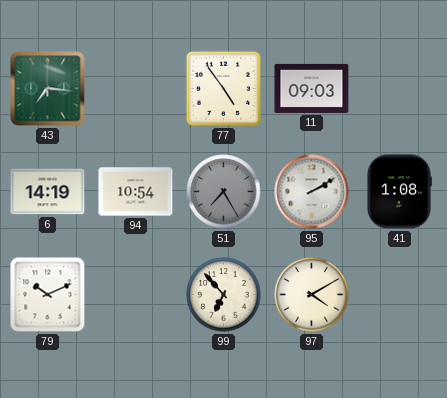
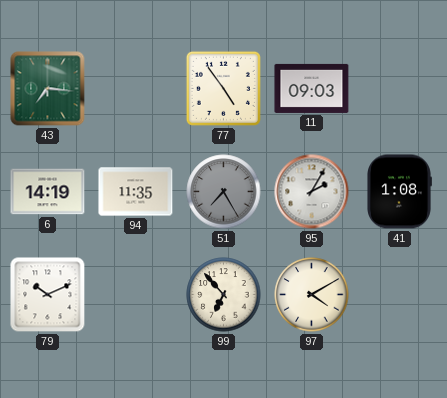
94: 10:54 -> 11:35 (136, 192)
95: 2:10 -> 2:05 (312, 192)
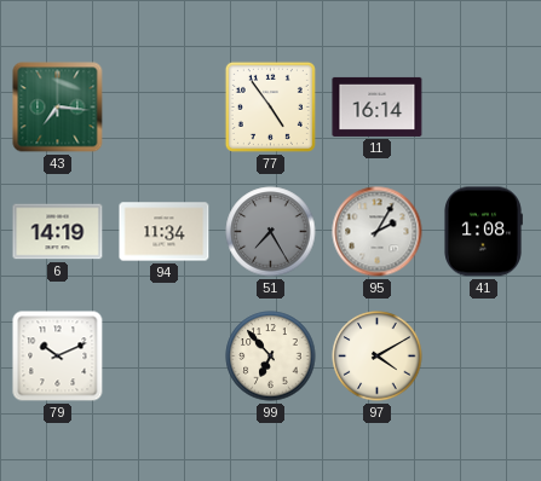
11: 09:03 -> 16:14 (378, 106)
94: 11:35 -> 11:34 (165, 232)
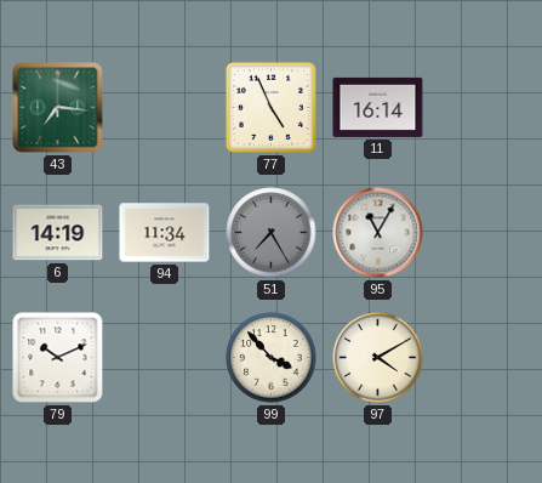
77: 4:54 -> 4:56 (270, 107)
95: 2:05 -> 11:05 (378, 233)
41: 1:08 -> none (483, 232)
99: 6:53 -> 3:53 (272, 358)
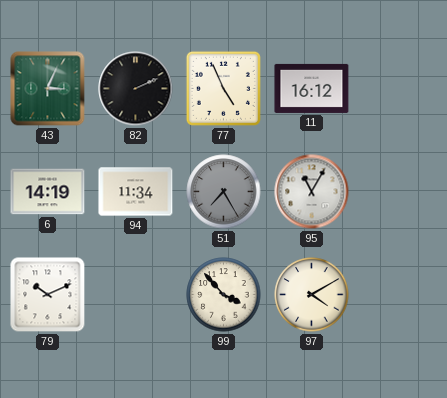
43: 7:16 -> 3:04 (48, 89)
82: none -> 2:11 (136, 89)
11: 16:14 -> 16:12 (312, 88)
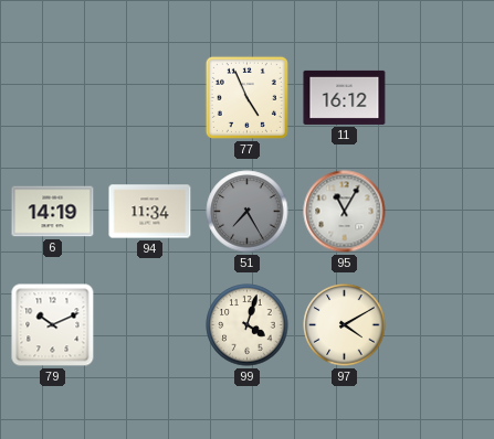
43: 3:04 -> none (48, 89)
82: 2:11 -> none (136, 89)
99: 3:53 -> 4:03 (248, 325)
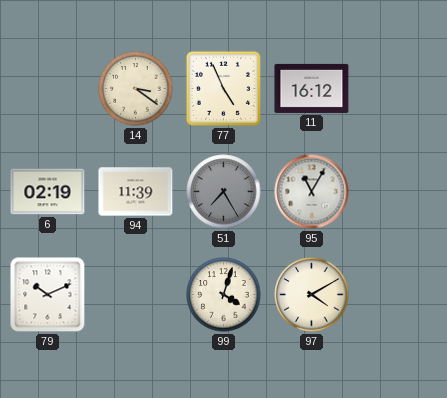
14: none -> 3:21 (136, 89)
6: 14:19 -> 02:19 (48, 192)
94: 11:34 -> 11:39 (136, 192)
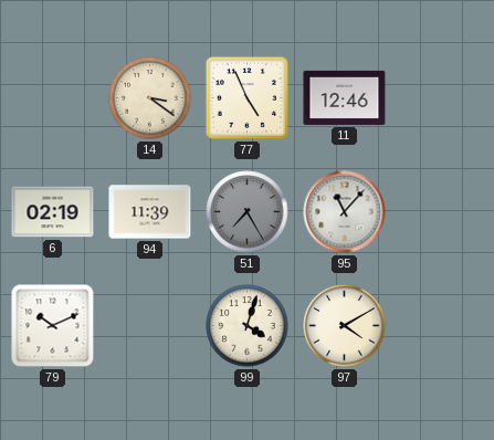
11: 16:12 -> 12:46 (345, 97)
95: 11:05 -> 11:07 (345, 212)
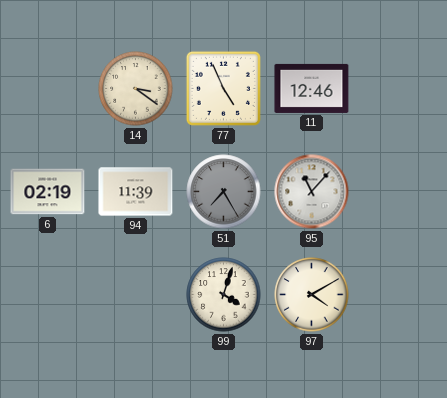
79: 10:11 -> none (53, 326)
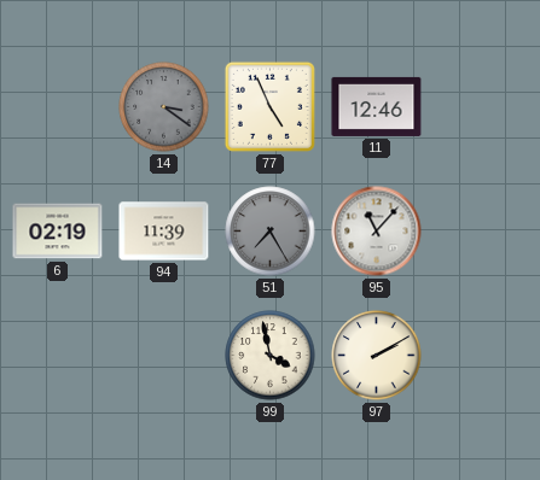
14 dial: cream -> grey (164, 107)
99: 4:03 -> 3:58 (271, 356)
97: 4:10 -> 2:10 (377, 356)
